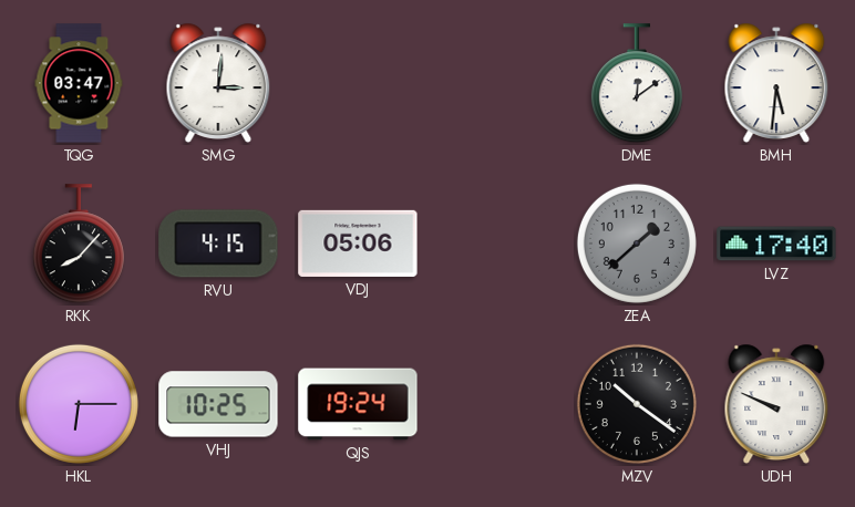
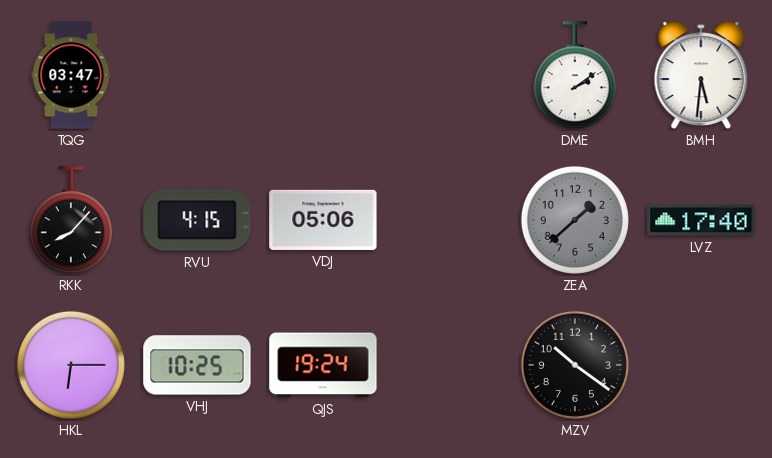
SMG: 3:01 -> none (218, 83)
DME: 12:09 -> 2:09 (575, 76)
UDH: 9:49 -> none (776, 404)
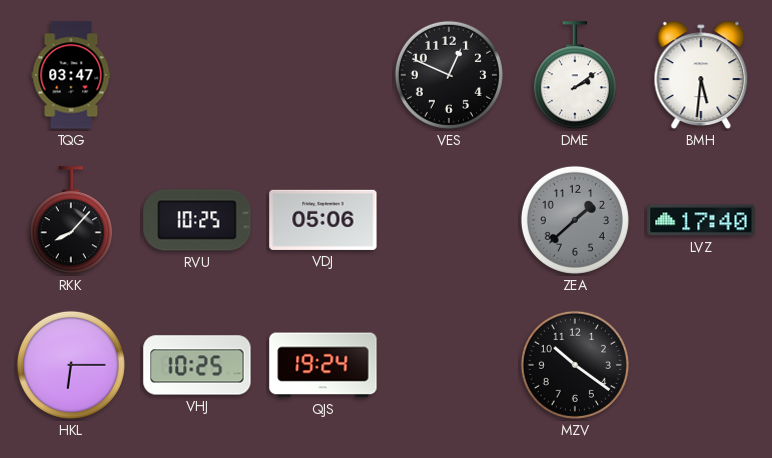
VES: none -> 12:49 (449, 75)
RVU: 4:15 -> 10:25 (197, 220)
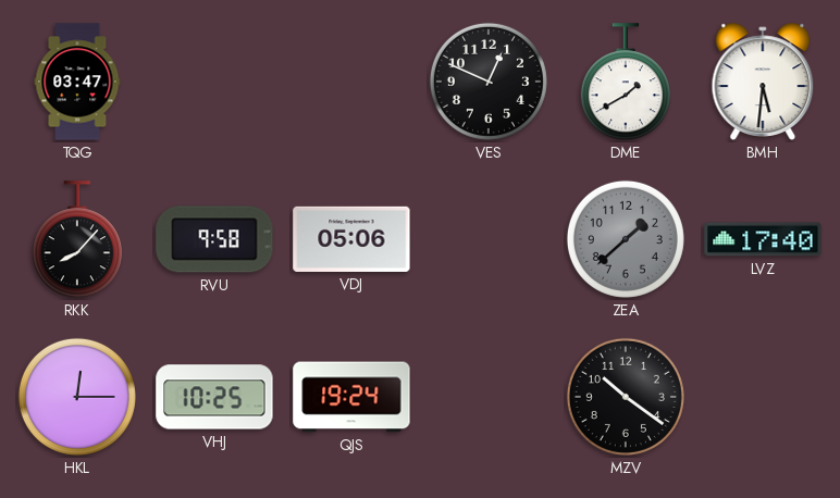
DME: 2:09 -> 1:40 (626, 83)
RVU: 10:25 -> 9:58 (214, 239)
HKL: 6:15 -> 12:15 (77, 397)
